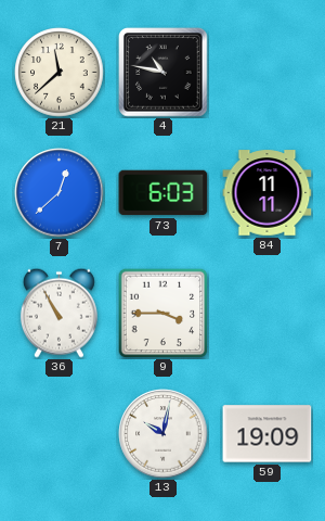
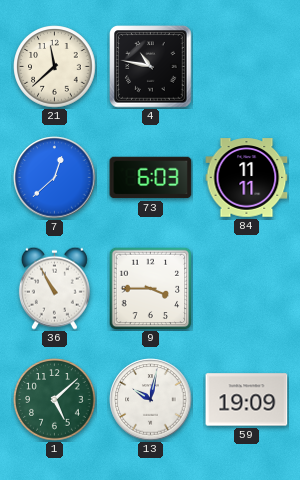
1: none -> 5:08 (55, 400)
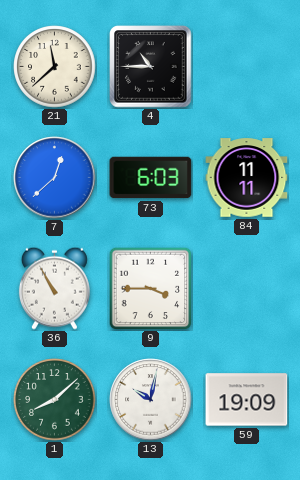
4: 10:47 -> 10:45 (151, 67)
1: 5:08 -> 8:08 (55, 400)
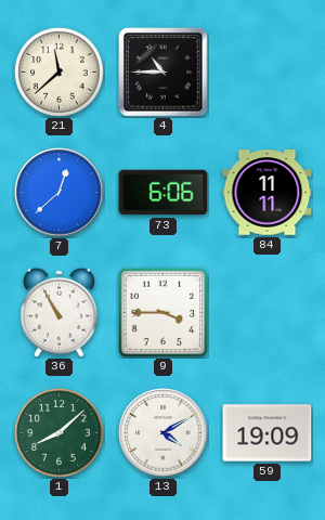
73: 6:03 -> 6:06 (164, 193)
13: 10:02 -> 4:10 (164, 433)
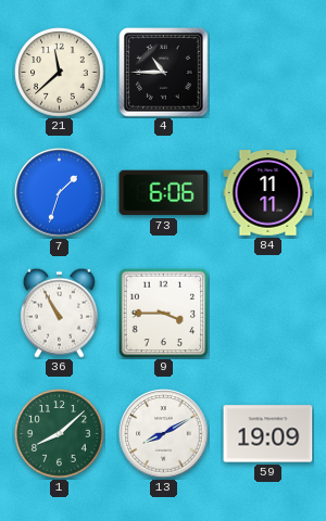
7: 12:38 -> 1:33 (60, 193)
13: 4:10 -> 8:10 (164, 434)
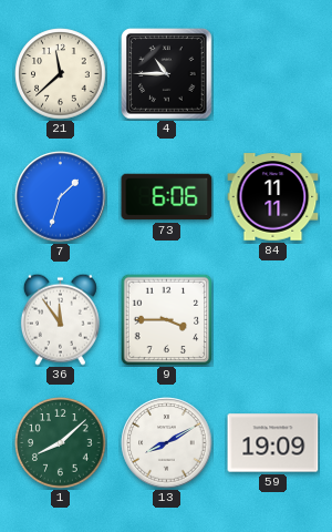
36: 10:55 -> 11:54 (60, 319)
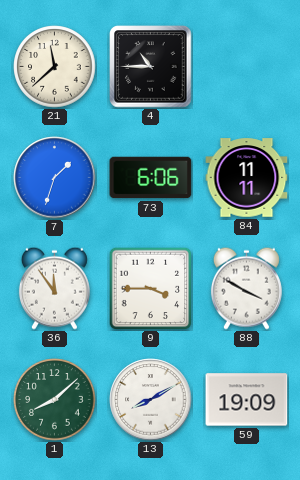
88: none -> 3:50 (246, 288)
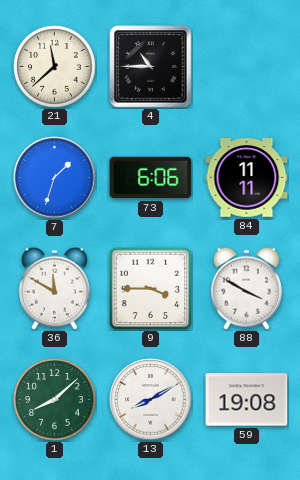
36: 11:54 -> 11:50 (54, 288)
59: 19:09 -> 19:08 (247, 400)
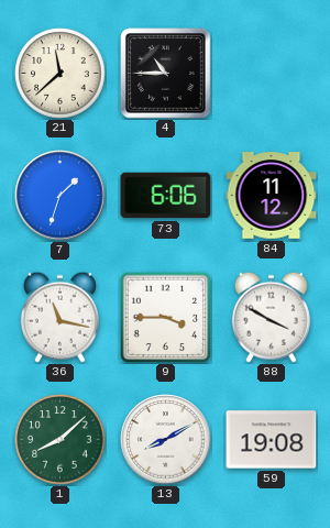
84: 11:11 -> 11:12 (272, 196)
36: 11:50 -> 11:17 (59, 317)
